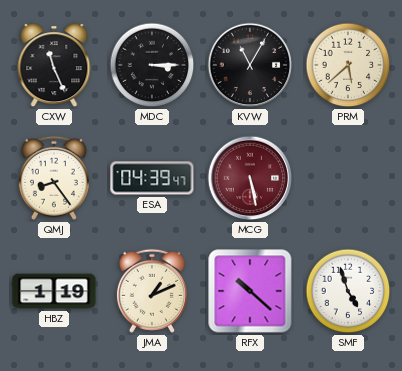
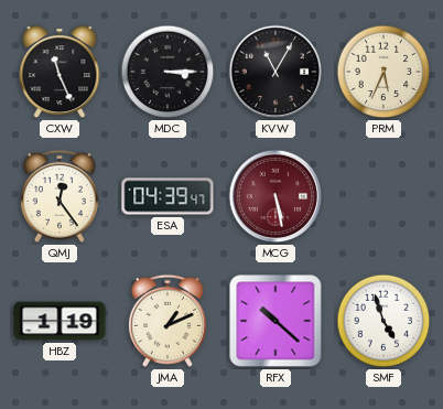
PRM: 5:38 -> 5:34 (383, 72)
QMJ: 8:24 -> 12:24 (60, 196)
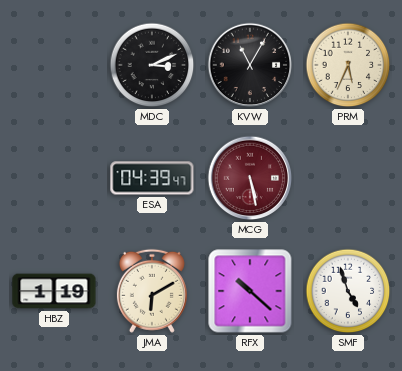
CXW: 11:26 -> none (60, 73)
MDC: 3:15 -> 3:11 (152, 65)
QMJ: 12:24 -> none (60, 196)
JMA: 1:11 -> 6:10 (152, 291)
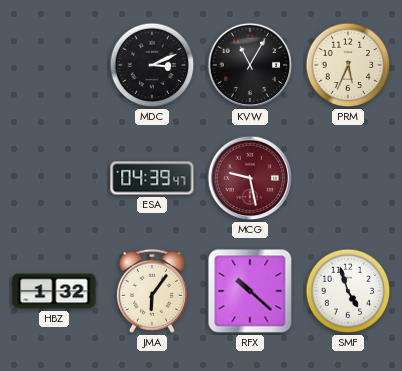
MCG: 5:28 -> 9:28 (250, 178)
HBZ: 1:19 -> 1:32 (54, 291)
JMA: 6:10 -> 6:06 (152, 291)
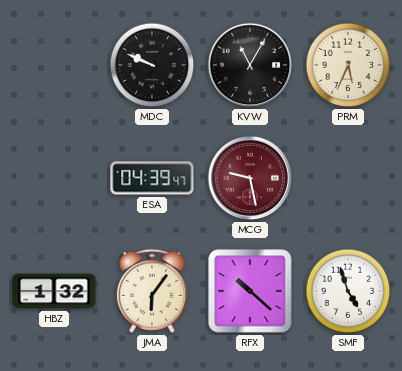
MDC: 3:11 -> 9:49 (152, 65)
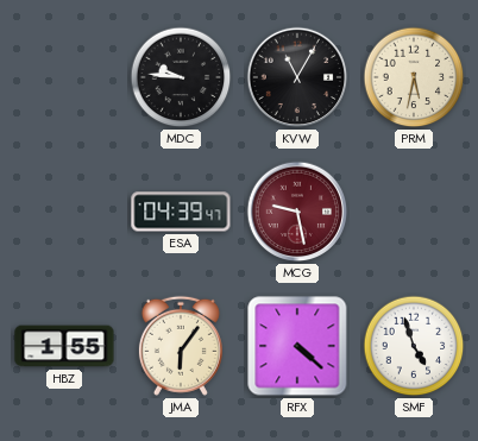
MDC: 9:49 -> 9:46 (181, 77)
PRM: 5:34 -> 5:32 (414, 77)
HBZ: 1:32 -> 1:55 (64, 346)
RFX: 10:22 -> 4:22 (297, 346)
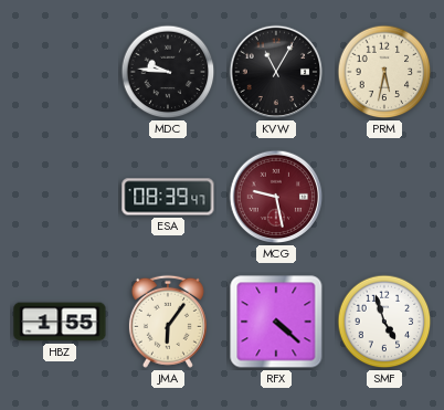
ESA: 04:39 -> 08:39 (168, 197)
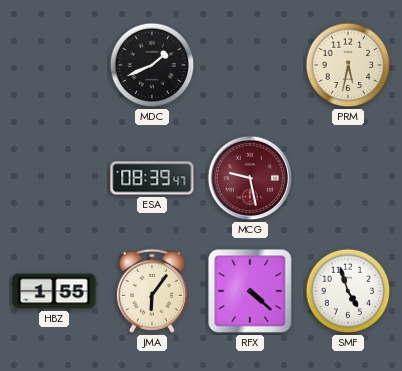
MDC: 9:46 -> 1:41 (152, 65)
KVW: 11:05 -> none (276, 72)
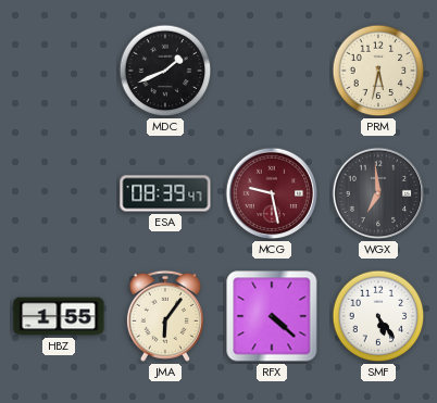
WGX: none -> 6:59 (378, 193)
SMF: 4:57 -> 5:24 (378, 316)
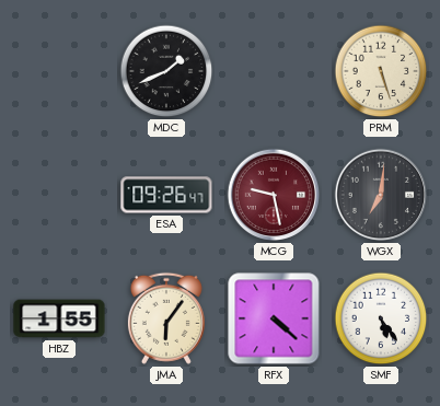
PRM: 5:32 -> 5:27 (381, 71)
ESA: 08:39 -> 09:26 (166, 195)
WGX: 6:59 -> 7:01 (381, 195)
